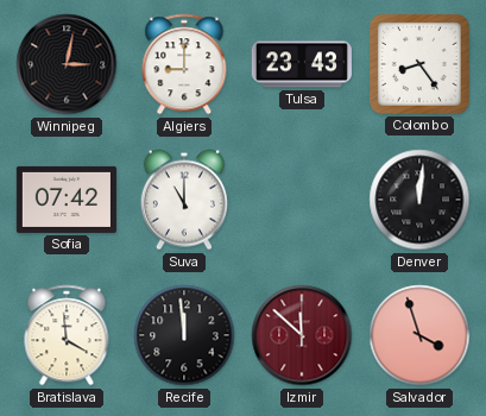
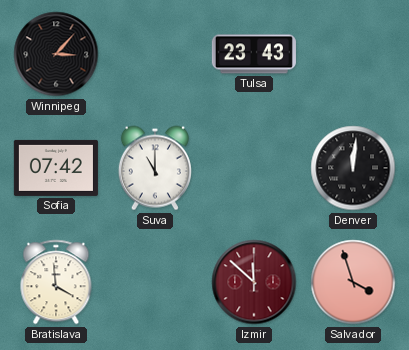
Winnipeg: 3:02 -> 3:07 (56, 54)
Algiers: 9:00 -> none (184, 64)
Colombo: 8:24 -> none (419, 64)
Recife: 11:59 -> none (184, 335)
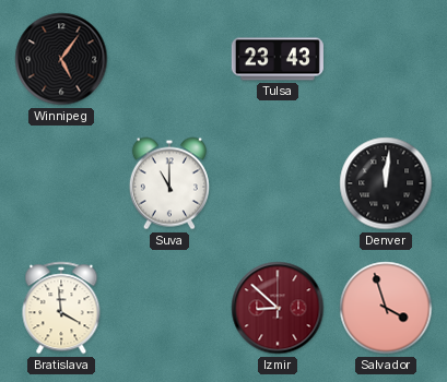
Winnipeg: 3:07 -> 5:06 (61, 59)
Sofia: 07:42 -> none (56, 168)
Izmir: 11:52 -> 8:52 (278, 308)
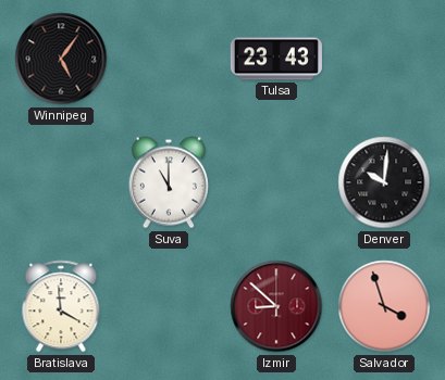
Denver: 12:01 -> 10:01 (384, 182)
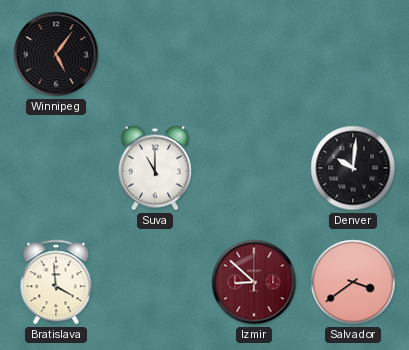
Tulsa: 23:43 -> none (276, 59)
Salvador: 3:57 -> 3:39 (353, 282)
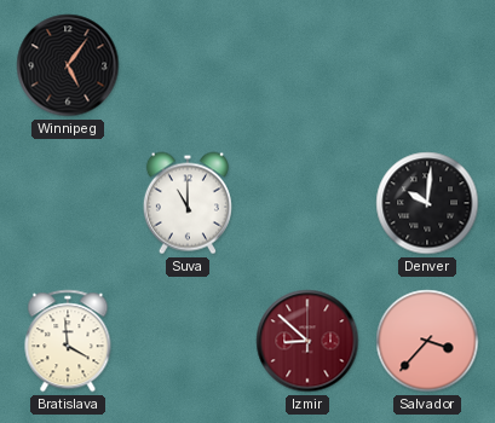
Salvador: 3:39 -> 3:37 (427, 341)
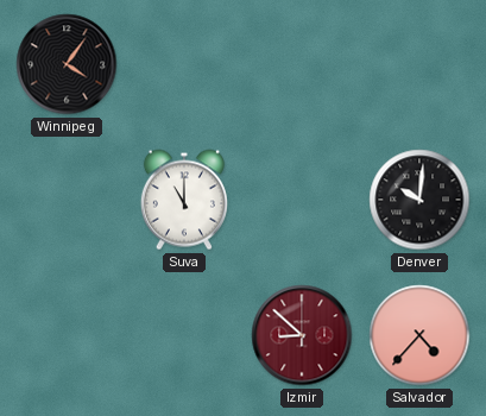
Winnipeg: 5:06 -> 4:06 (67, 64)
Bratislava: 3:59 -> none (68, 341)
Salvador: 3:37 -> 4:37 (419, 335)
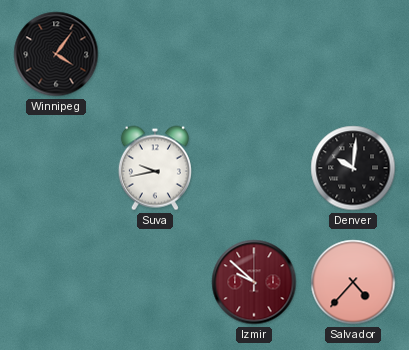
Suva: 11:00 -> 9:43 (155, 168)
Izmir: 8:52 -> 9:52 (254, 282)
